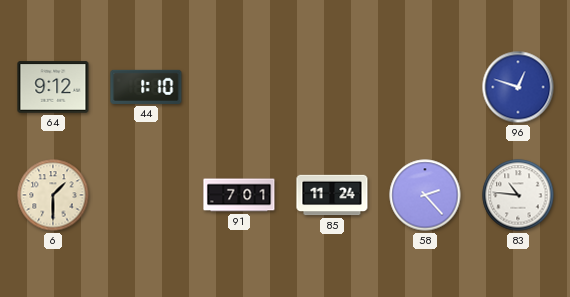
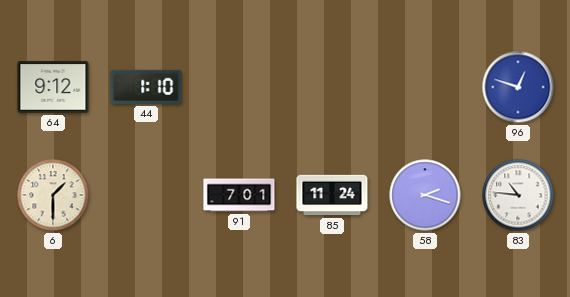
58: 2:23 -> 2:18 (425, 195)
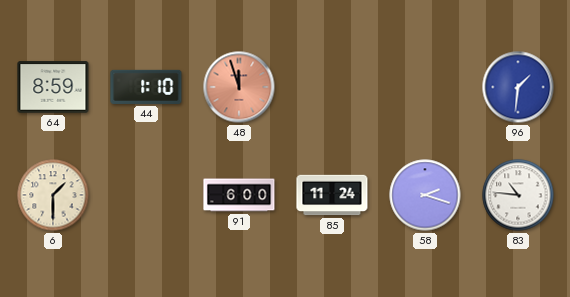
64: 9:12 -> 8:59 (53, 87)
48: none -> 11:57 (239, 87)
96: 12:48 -> 1:31 (518, 87)
91: 7:01 -> 6:00 (239, 195)
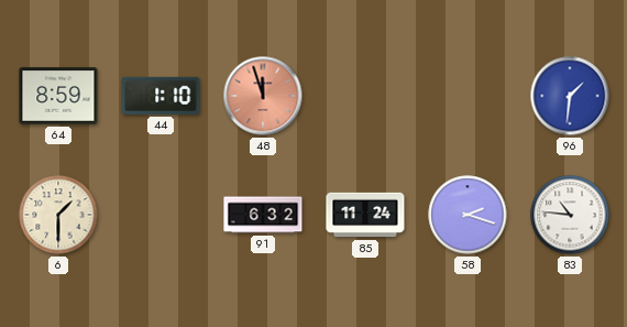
91: 6:00 -> 6:32 (263, 215)
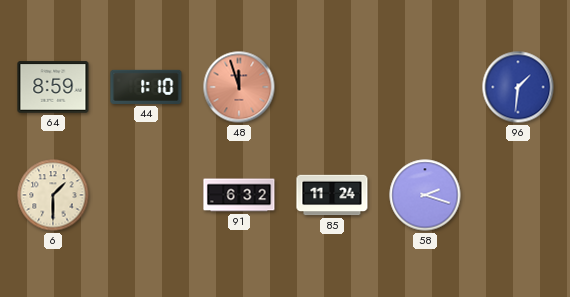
83: 10:46 -> none (570, 215)
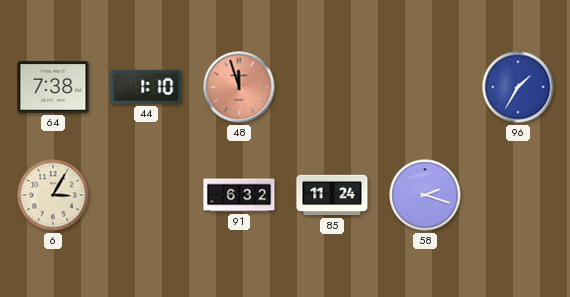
64: 8:59 -> 7:38 (53, 87)
96: 1:31 -> 1:35 (518, 87)
6: 1:30 -> 3:05 (53, 195)
